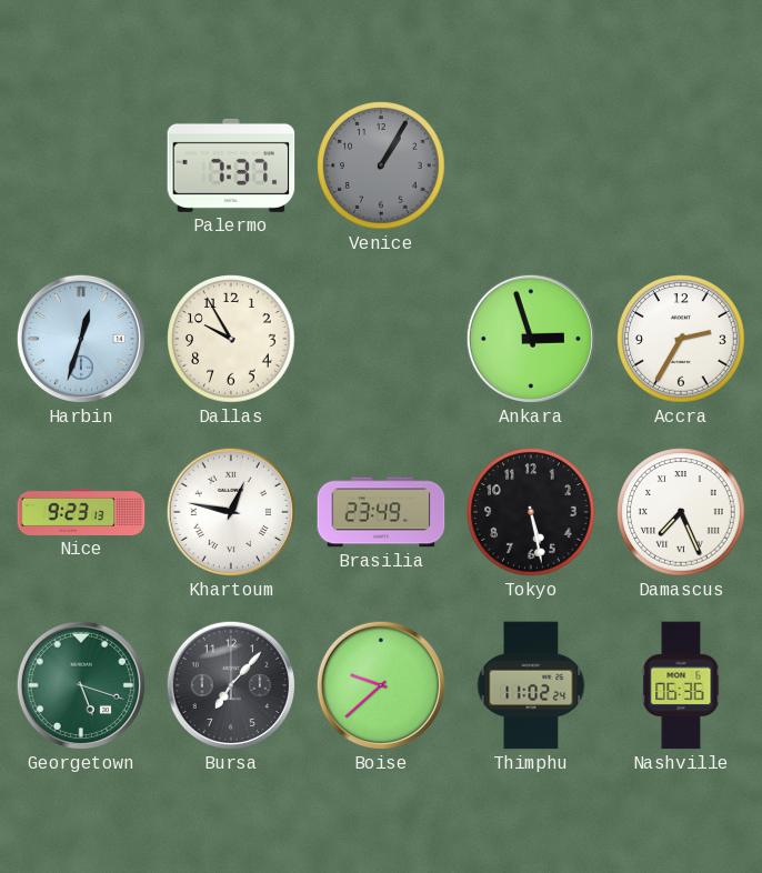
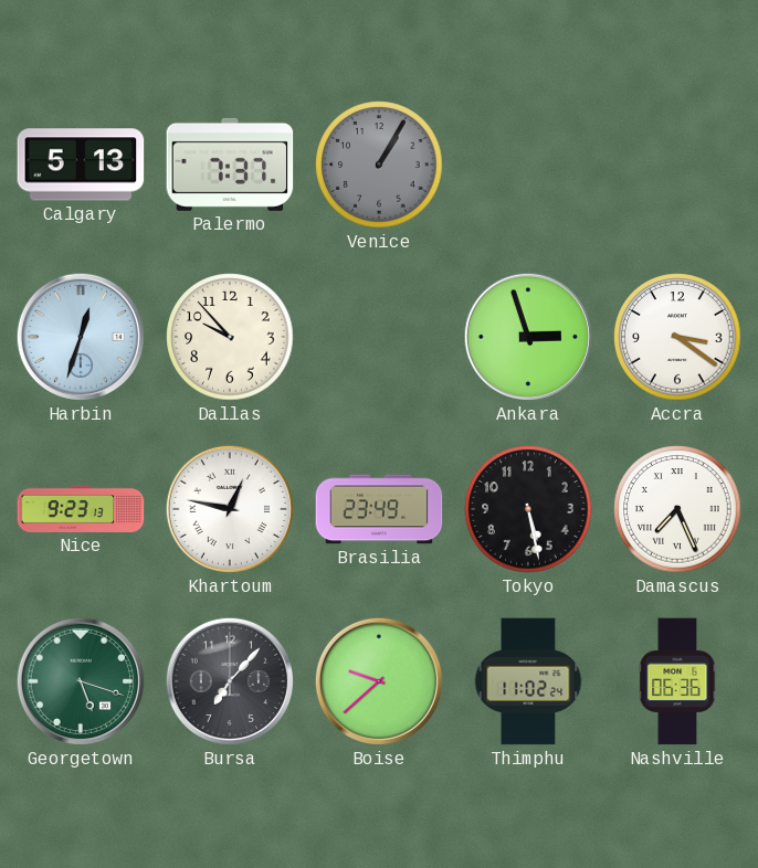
Calgary: none -> 5:13 (81, 165)
Dallas: 9:55 -> 9:53 (230, 337)
Accra: 2:35 -> 3:21 (677, 337)
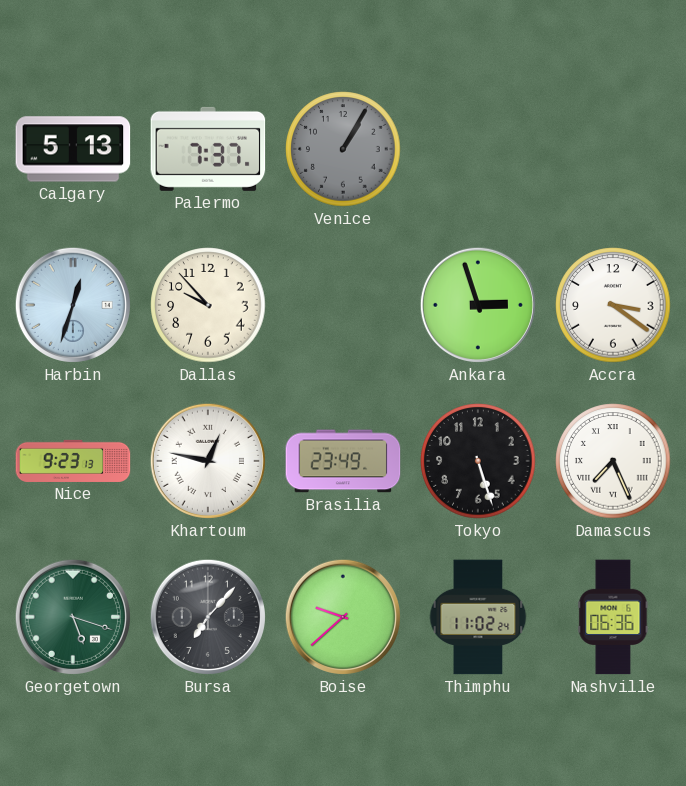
Tokyo: 5:28 -> 5:27 (478, 461)
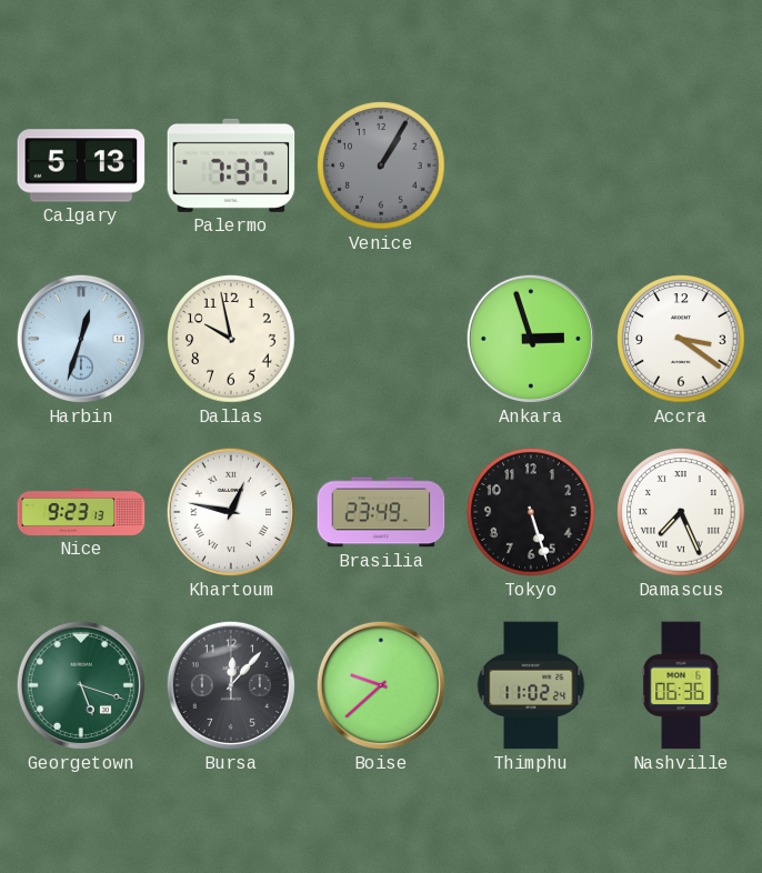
Dallas: 9:53 -> 9:58 (231, 339)
Bursa: 7:07 -> 12:07 (231, 685)
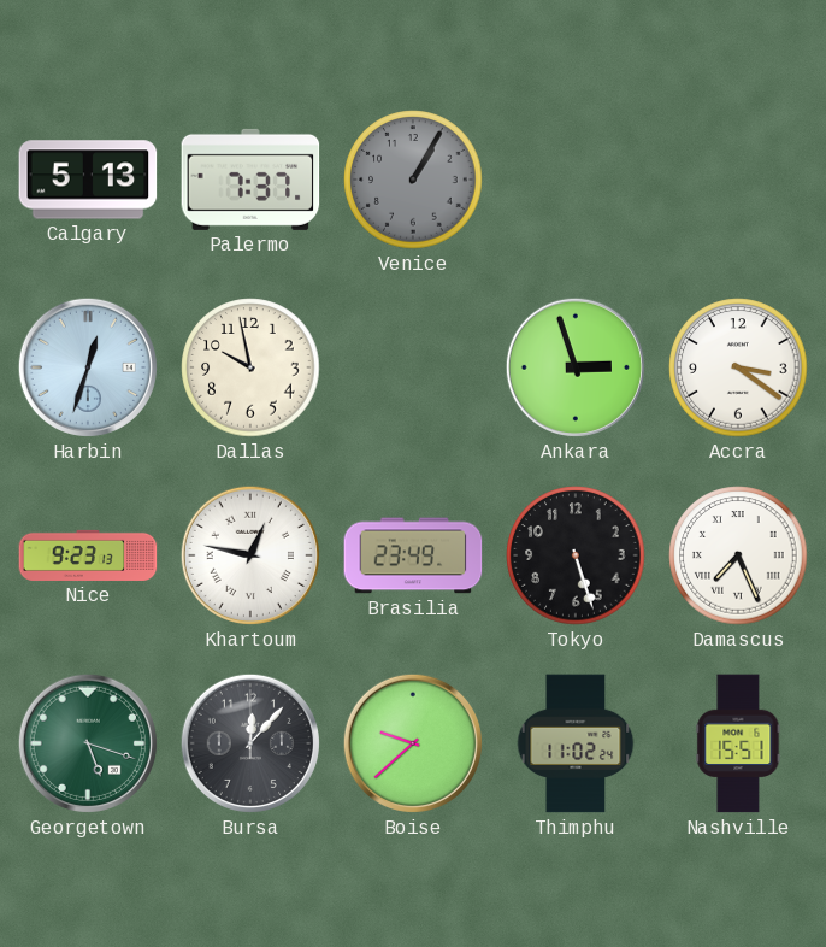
Nashville: 06:36 -> 15:51 (738, 743)
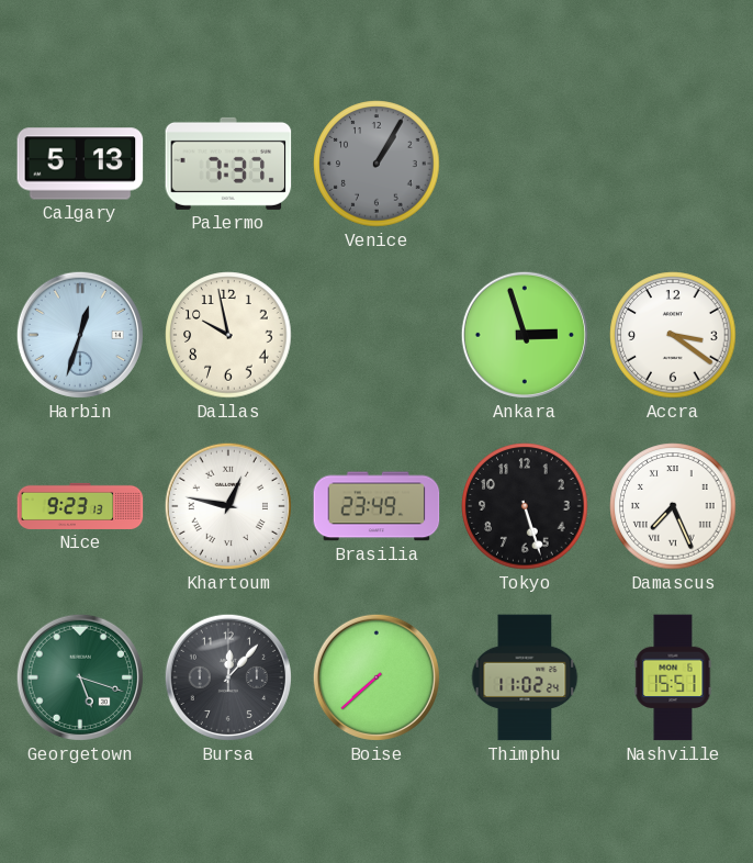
Boise: 9:38 -> 7:38 (376, 677)
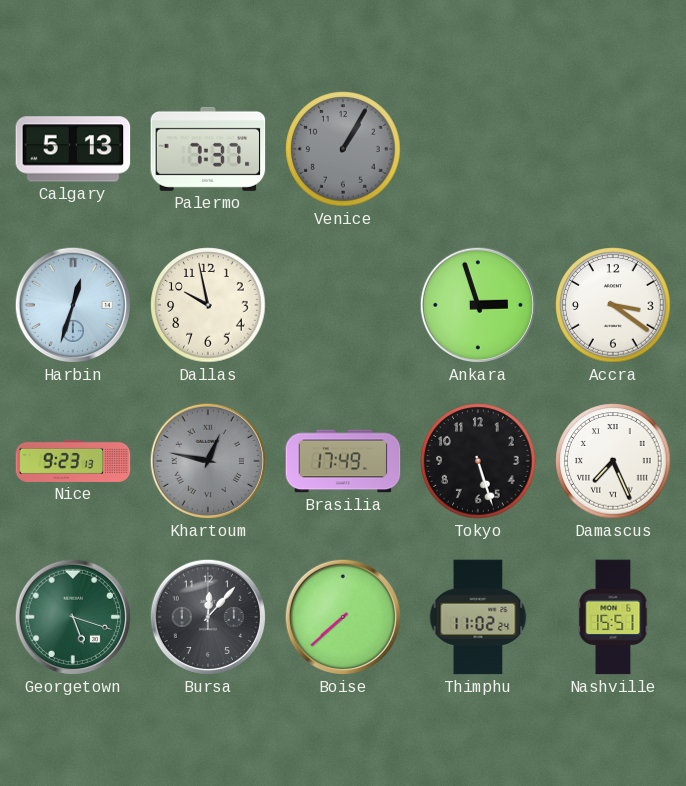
Khartoum dial: white -> grey (208, 461)
Brasilia: 23:49 -> 17:49 (343, 461)
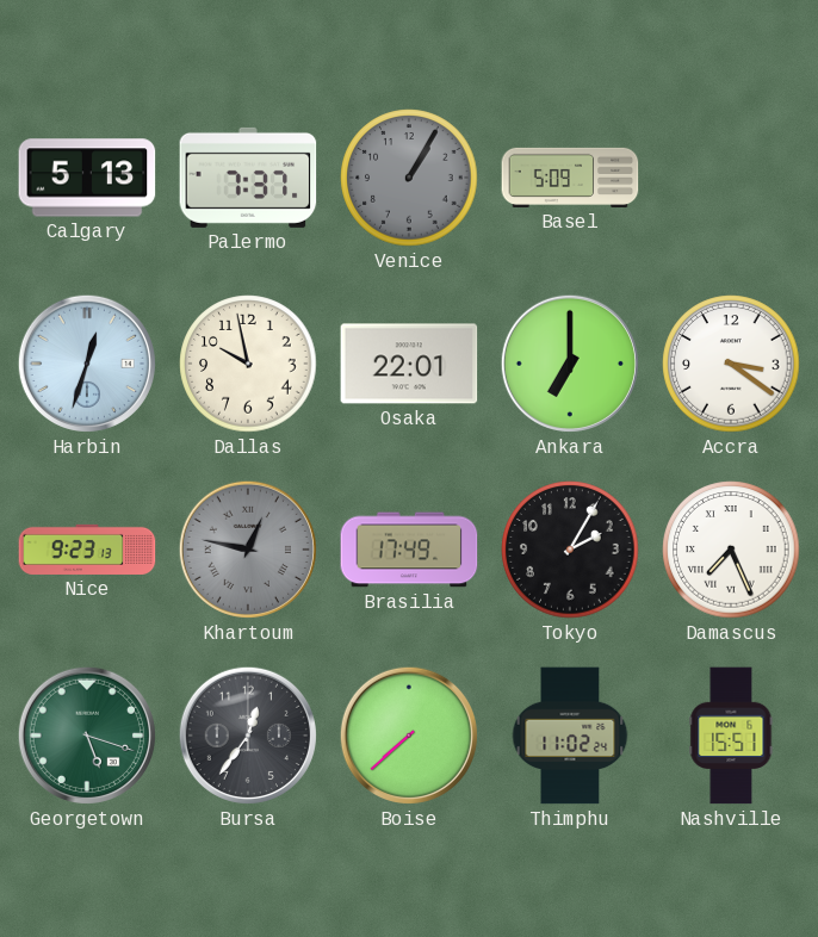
Basel: none -> 5:09 (570, 178)
Osaka: none -> 22:01 (409, 364)
Ankara: 2:57 -> 7:00 (570, 364)
Tokyo: 5:27 -> 2:05 (570, 550)
Bursa: 12:07 -> 12:36 (248, 736)
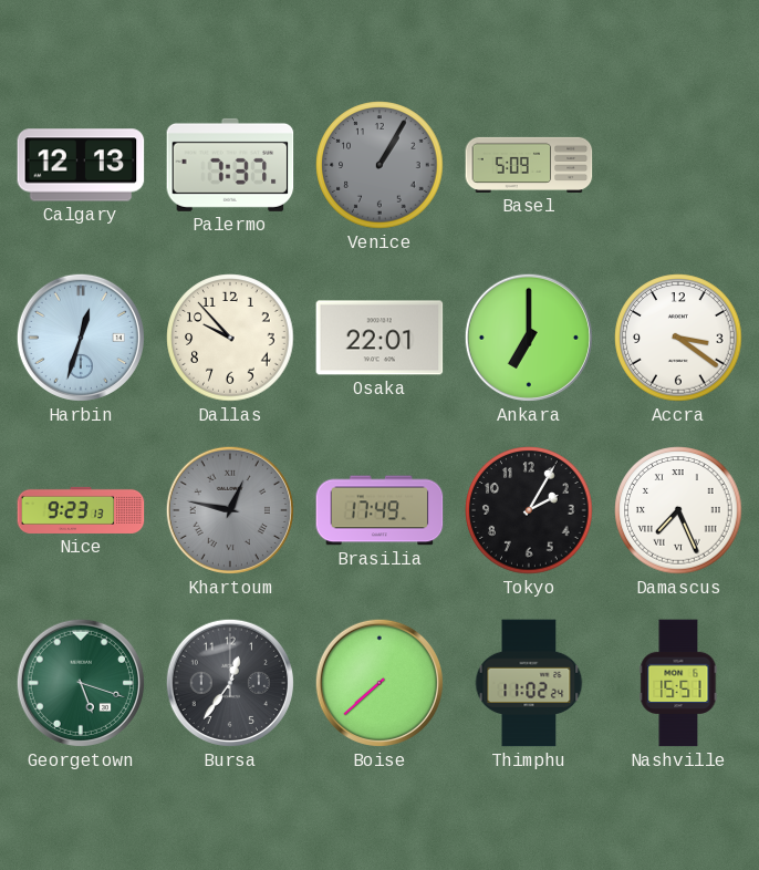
Calgary: 5:13 -> 12:13 (81, 165)
Dallas: 9:58 -> 9:53 (230, 338)
